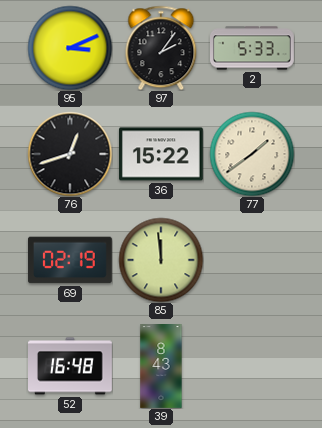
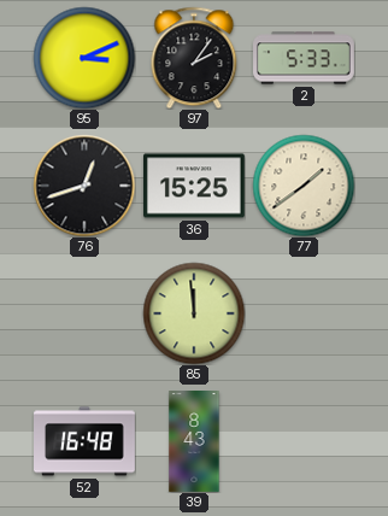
36: 15:22 -> 15:25 (194, 186)
69: 02:19 -> none (70, 260)
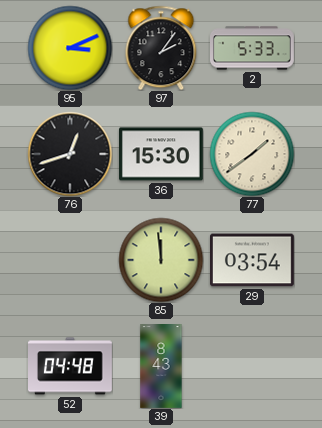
36: 15:25 -> 15:30 (161, 154)
29: none -> 03:54 (252, 260)
52: 16:48 -> 04:48 (71, 366)
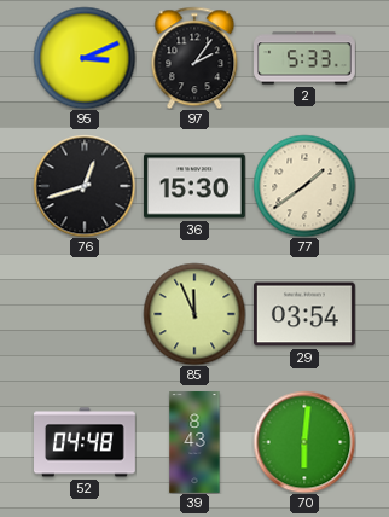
85: 11:59 -> 11:56 (194, 314)
70: none -> 6:01 (304, 442)
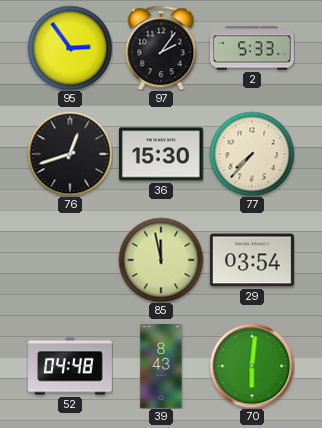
95: 3:11 -> 2:54 (70, 48)
77: 1:39 -> 7:37 (252, 154)
85: 11:56 -> 11:58 (161, 260)
